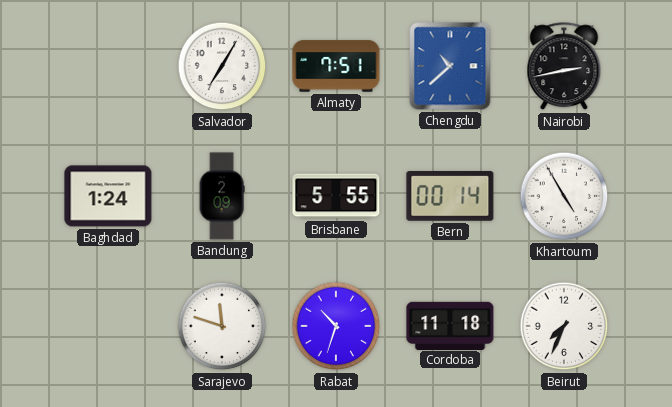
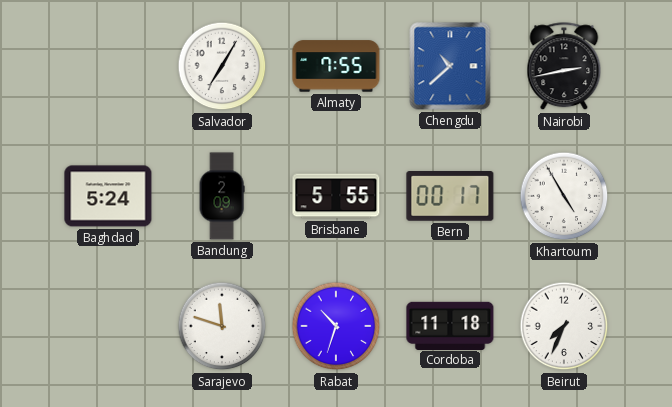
Almaty: 7:51 -> 7:55 (336, 66)
Baghdad: 1:24 -> 5:24 (108, 196)
Bern: 00:14 -> 00:17 (450, 197)
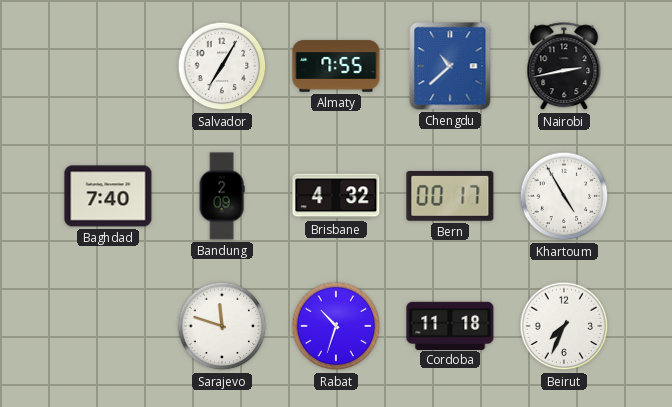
Baghdad: 5:24 -> 7:40 (108, 196)
Brisbane: 5:55 -> 4:32 (336, 196)
